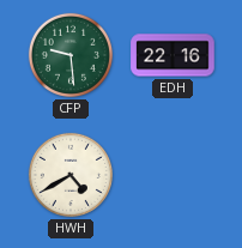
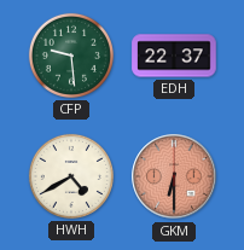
EDH: 22:16 -> 22:37 (174, 56)
GKM: none -> 6:30 (174, 176)
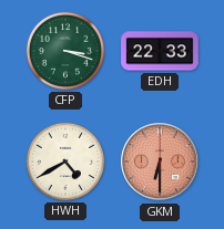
CFP: 9:29 -> 3:18 (65, 51)
EDH: 22:37 -> 22:33 (160, 51)
